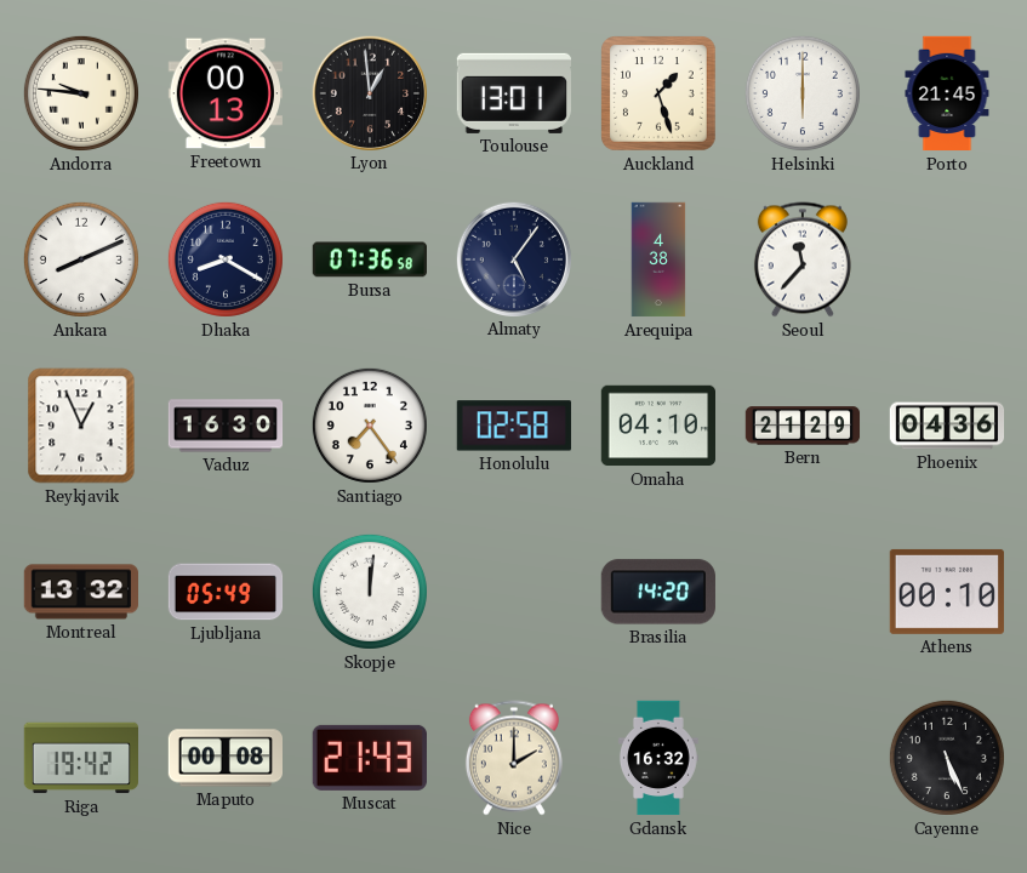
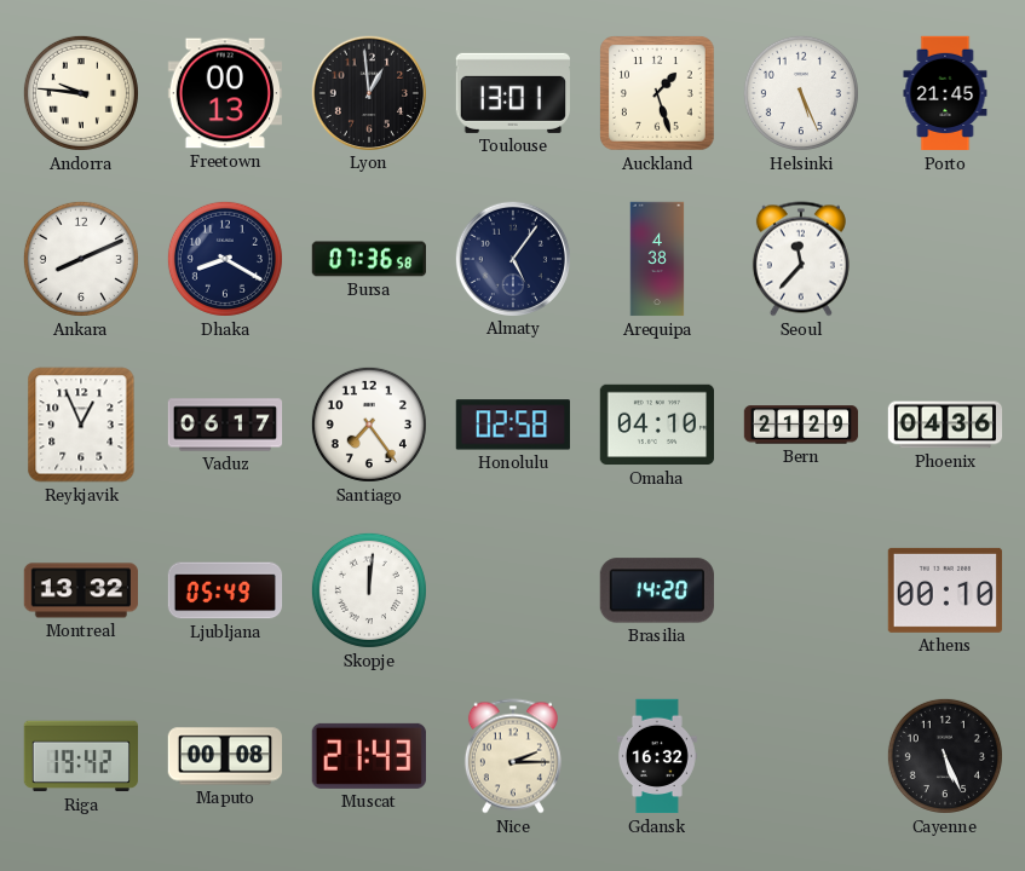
Helsinki: 6:00 -> 5:26 (801, 93)
Vaduz: 16:30 -> 06:17 (225, 425)
Nice: 2:00 -> 2:15 (513, 756)
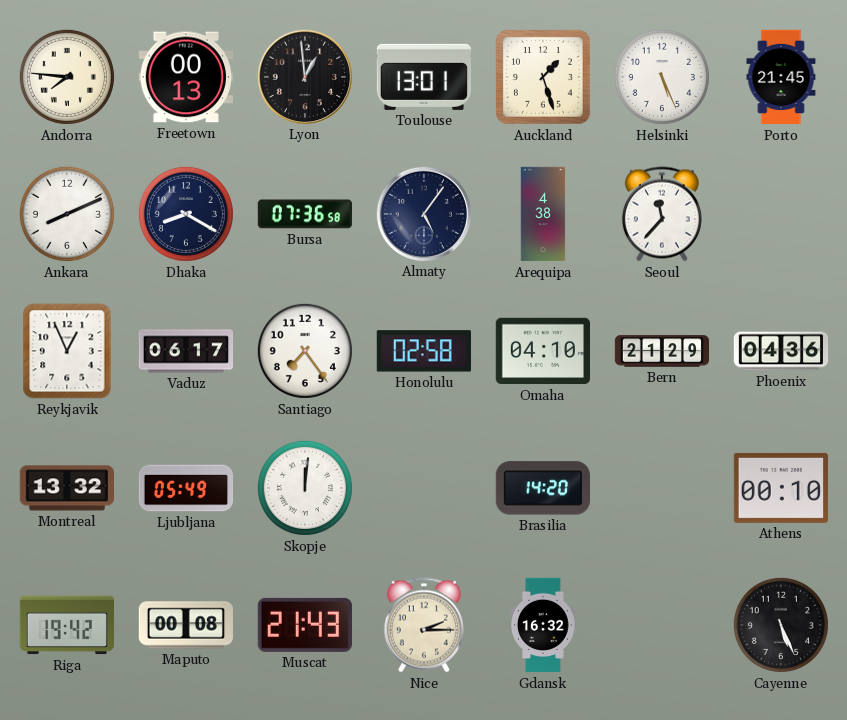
Andorra: 9:46 -> 7:46 (67, 77)
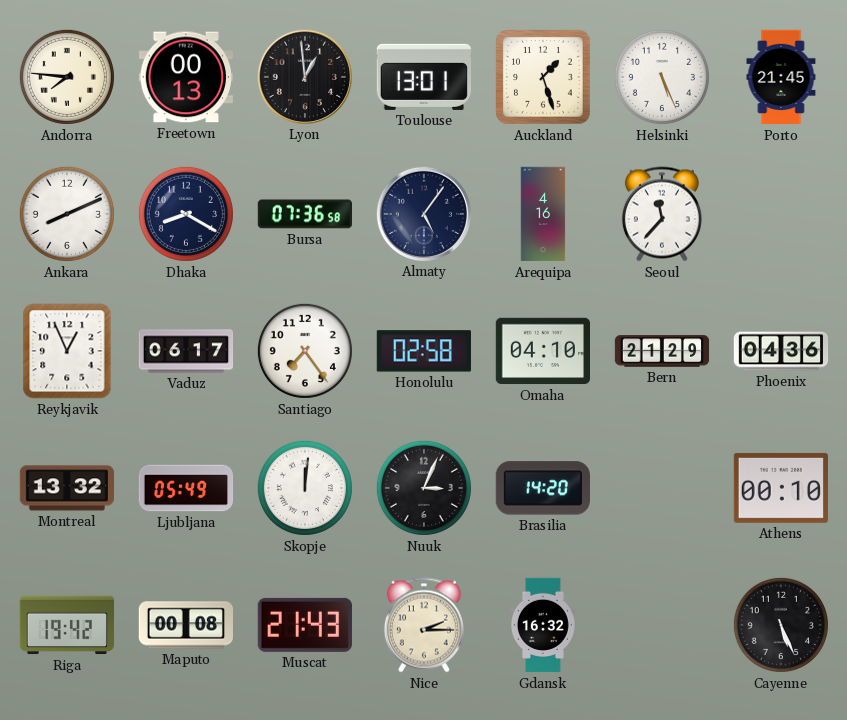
Arequipa: 4:38 -> 4:16 (543, 214)
Nuuk: none -> 3:04 (424, 488)
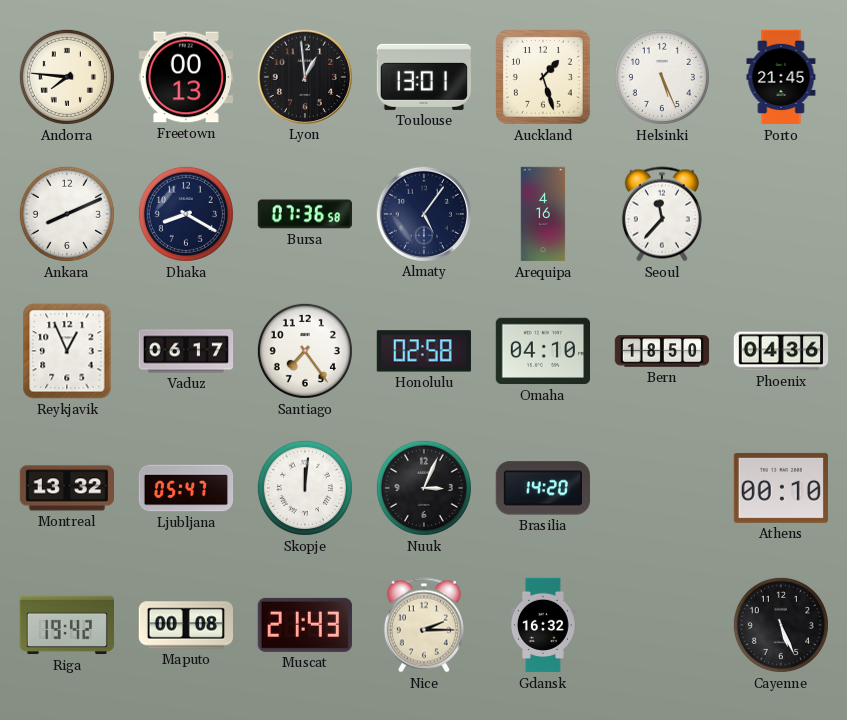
Bern: 21:29 -> 18:50 (662, 351)
Ljubljana: 05:49 -> 05:47 (186, 488)
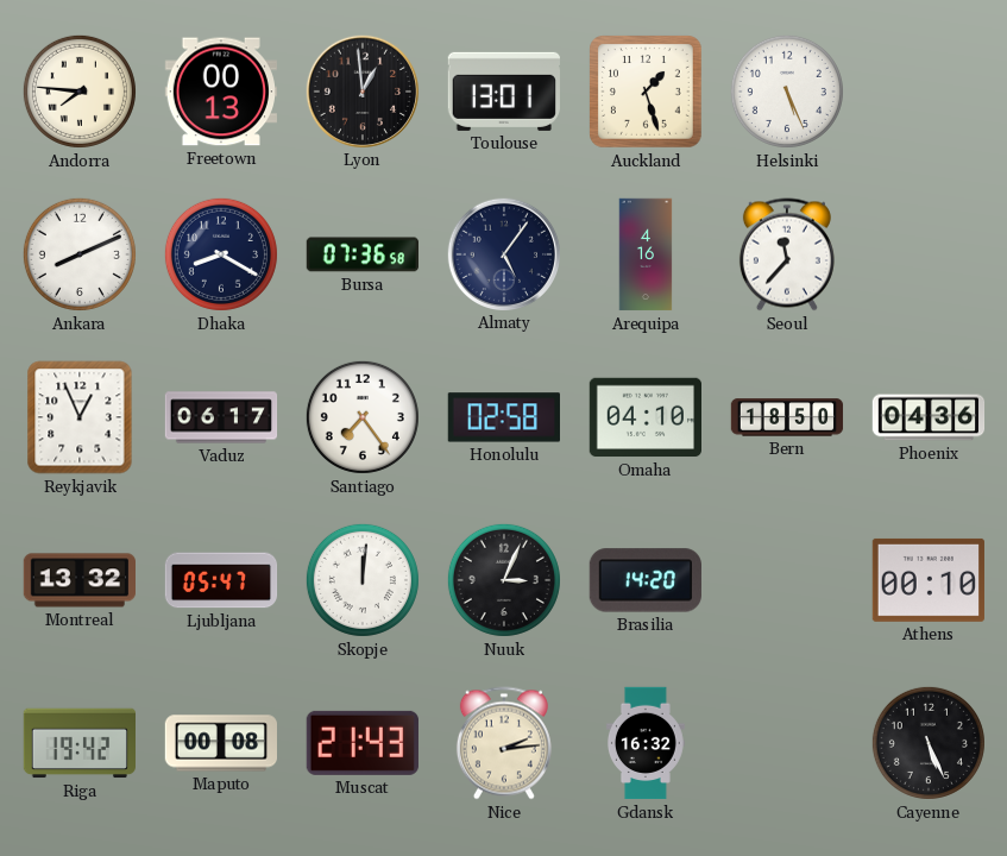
Porto: 21:45 -> none (781, 77)
Nice: 2:15 -> 2:14 (504, 743)
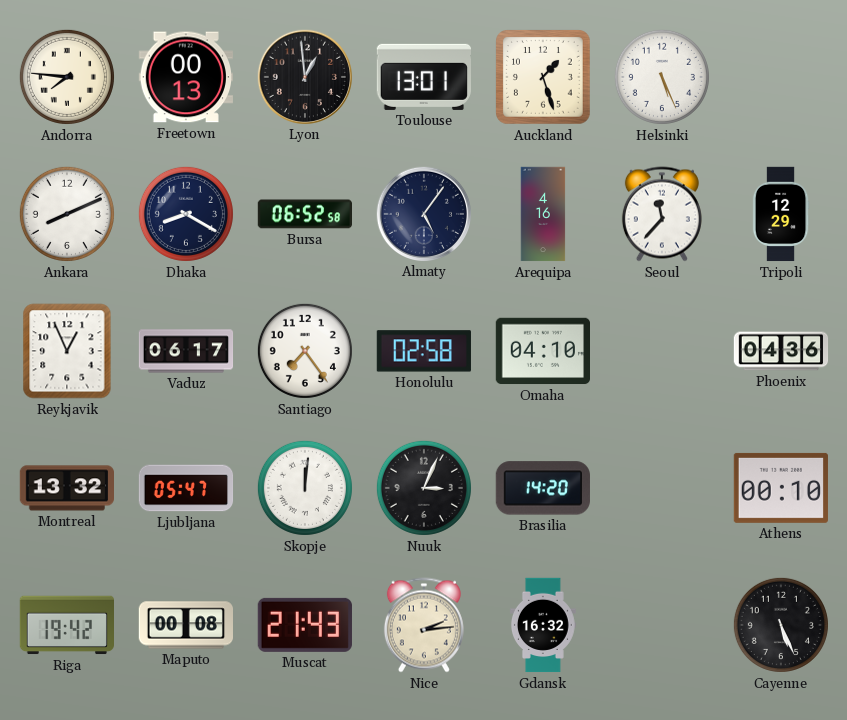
Bursa: 07:36 -> 06:52 (304, 214)
Tripoli: none -> 12:29 (781, 214)
Bern: 18:50 -> none (787, 417)
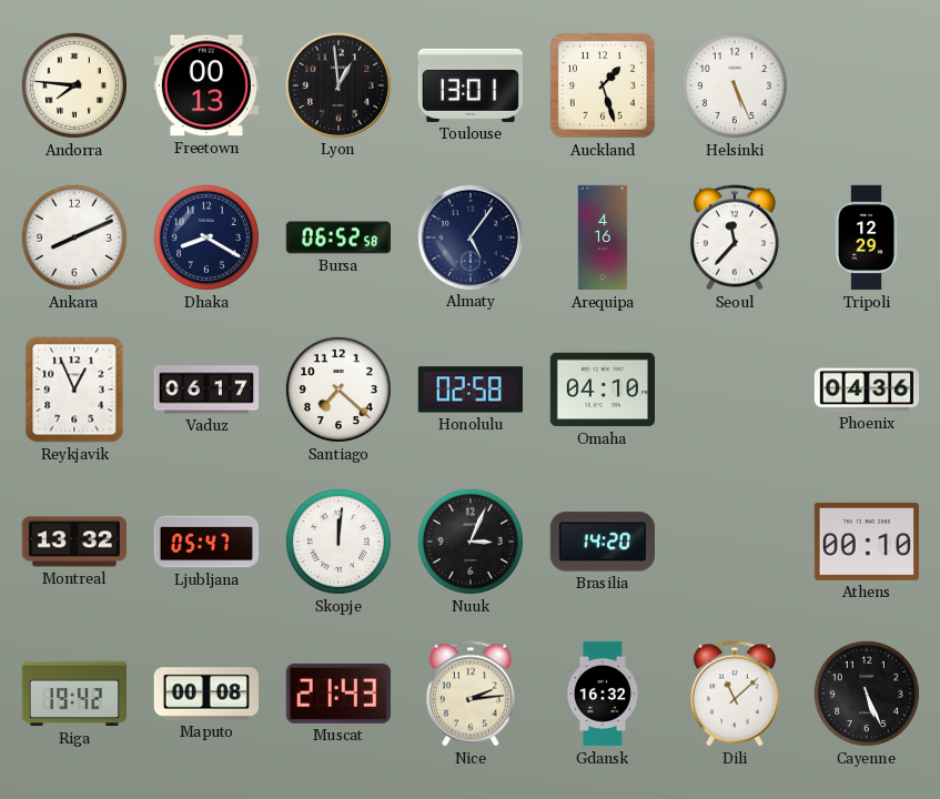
Santiago: 7:24 -> 7:22 (338, 390)
Dili: none -> 11:08 (735, 694)
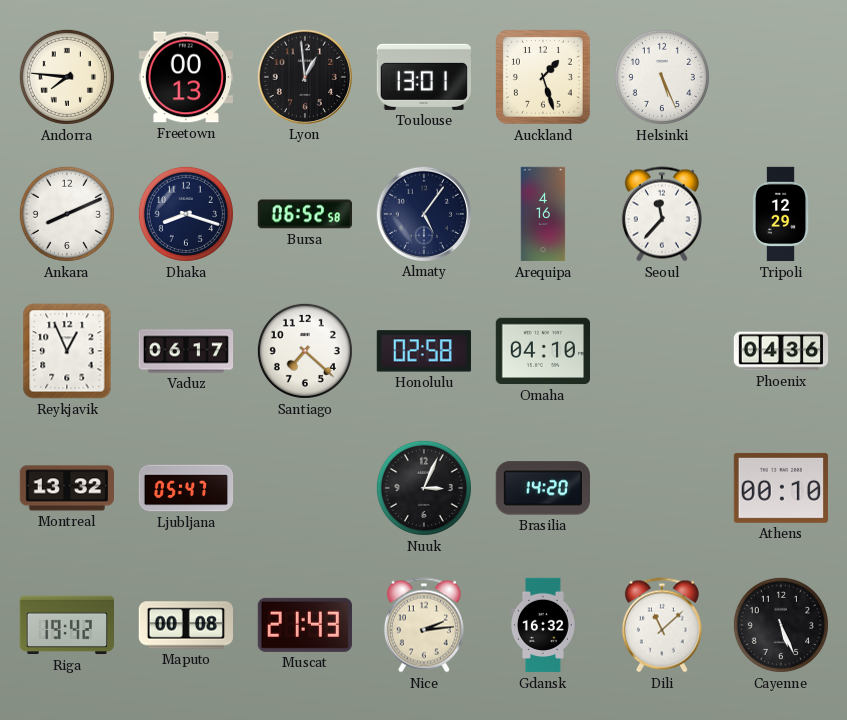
Dhaka: 8:20 -> 8:18 (186, 214)
Skopje: 12:01 -> none (338, 542)
